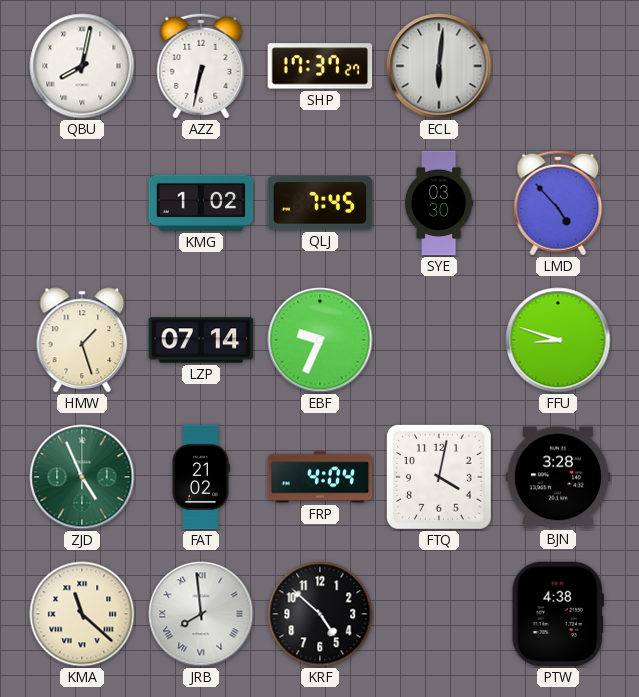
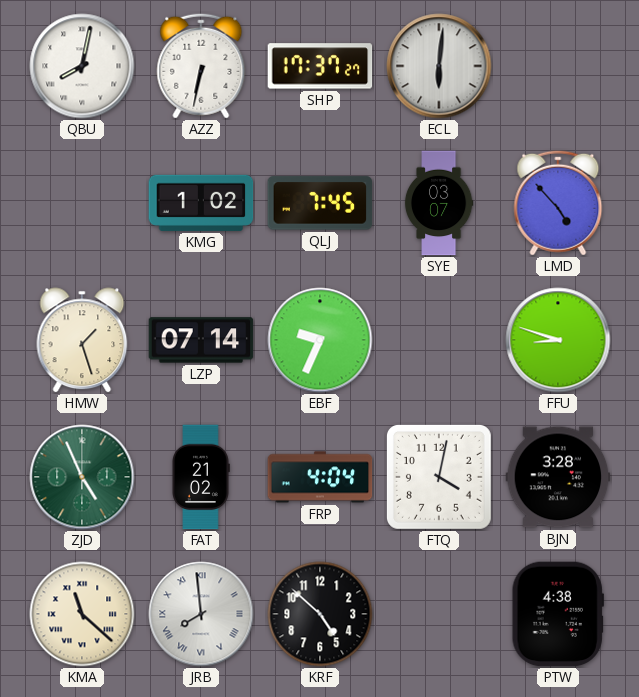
SYE: 03:30 -> 03:07 (439, 203)
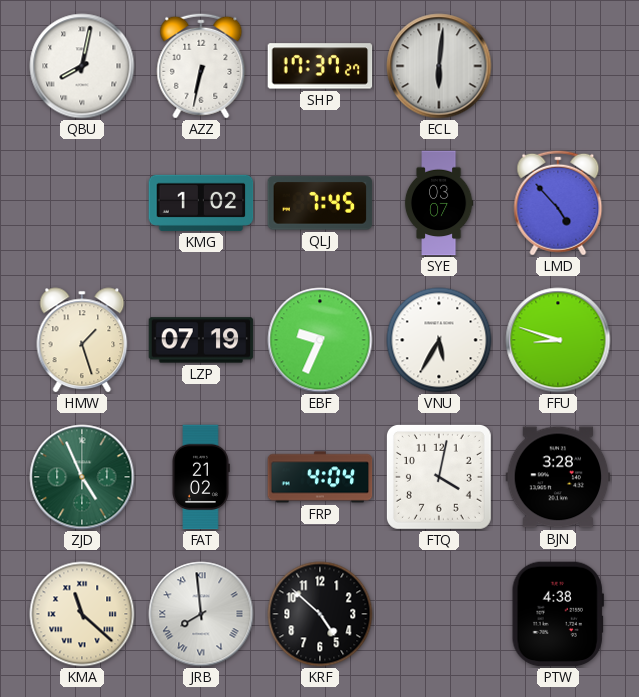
LZP: 07:14 -> 07:19 (201, 340)
VNU: none -> 5:35 (439, 340)
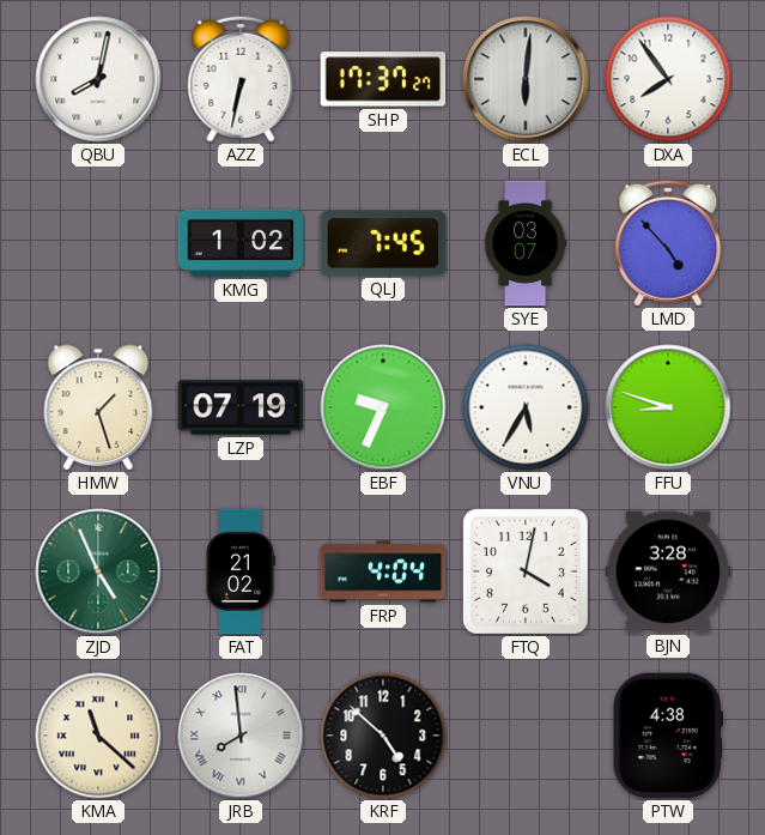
DXA: none -> 7:54 (668, 79)
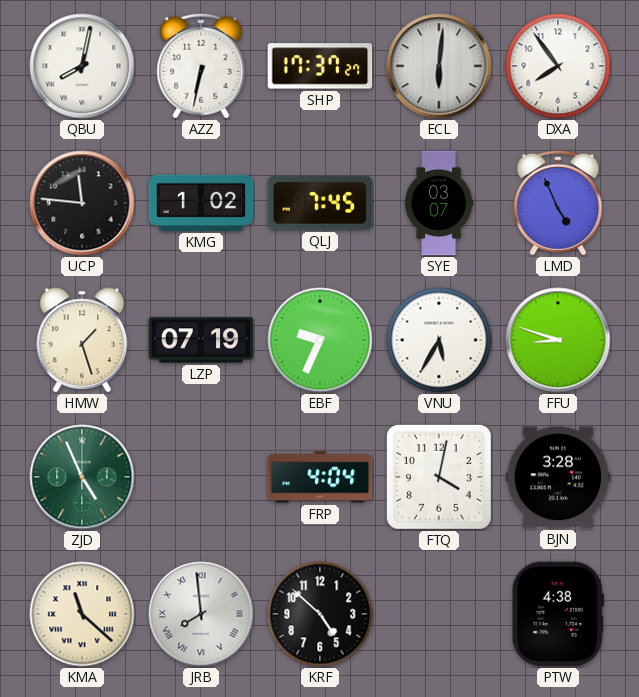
UCP: none -> 11:46 (82, 203)
LMD: 4:53 -> 4:56 (558, 203)
FAT: 21:02 -> none (241, 571)
